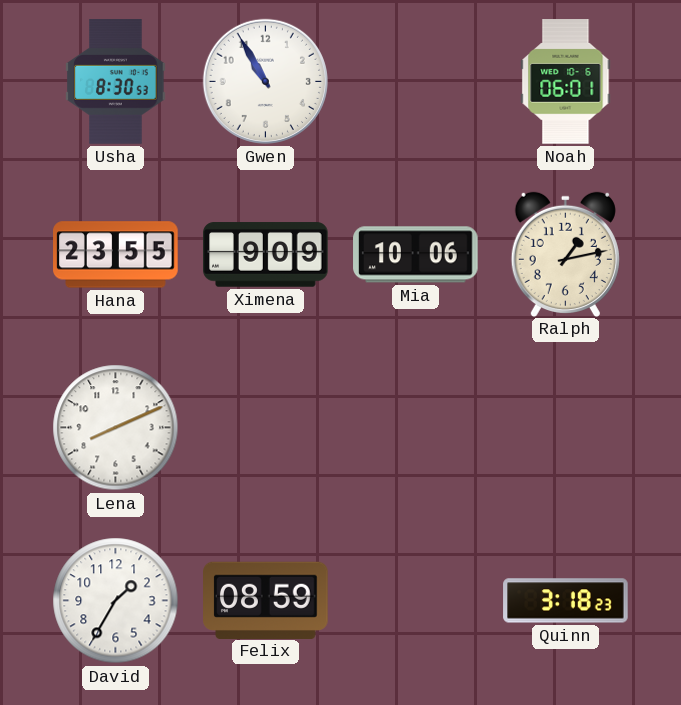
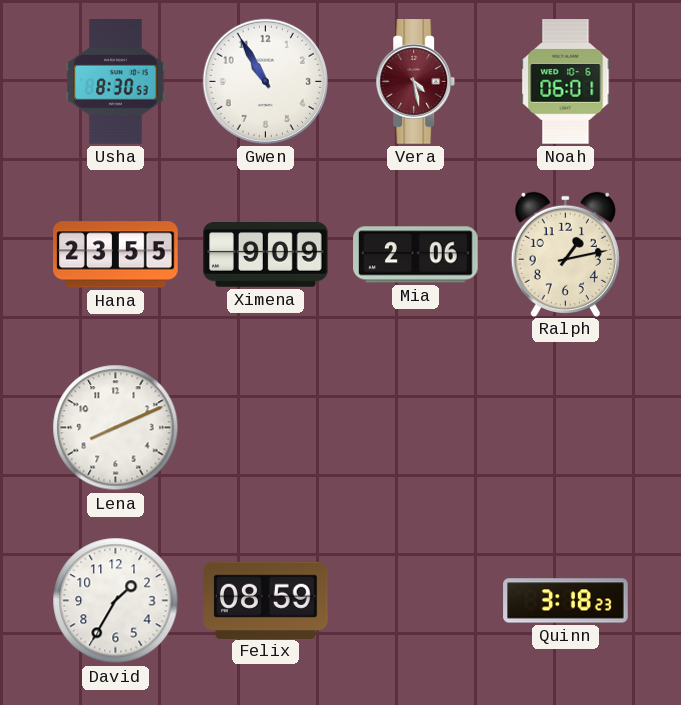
Vera: none -> 4:28 (416, 82)
Mia: 10:06 -> 2:06 (416, 255)
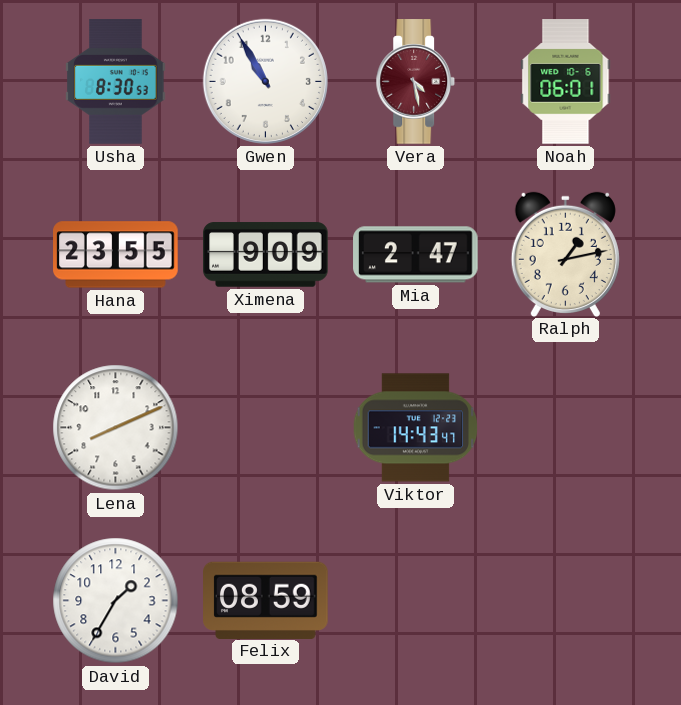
Mia: 2:06 -> 2:47 (416, 255)
Viktor: none -> 14:43 (416, 428)
Quinn: 3:18 -> none (566, 601)
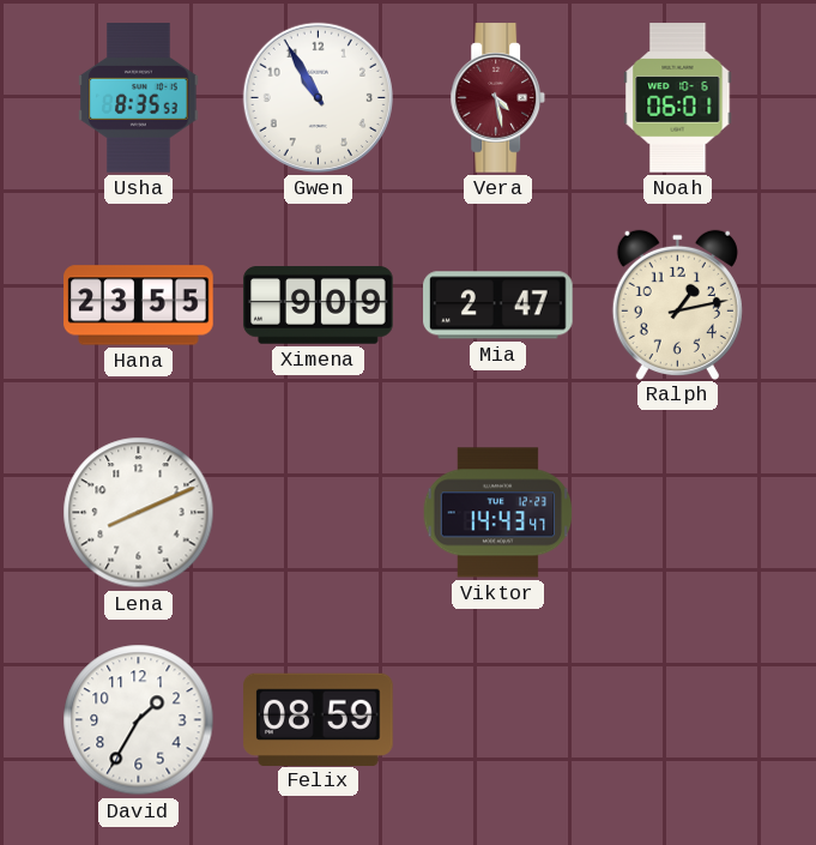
Usha: 8:30 -> 8:35 (139, 98)
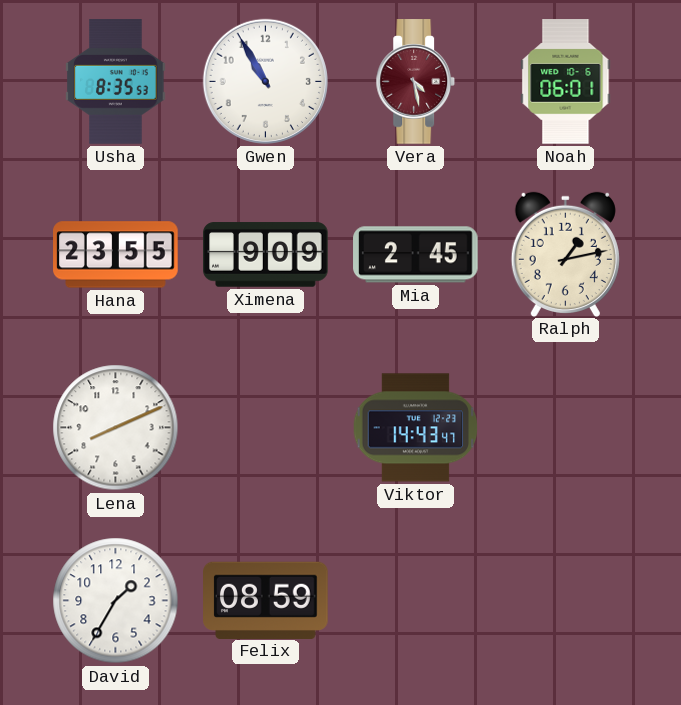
Mia: 2:47 -> 2:45 (416, 255)
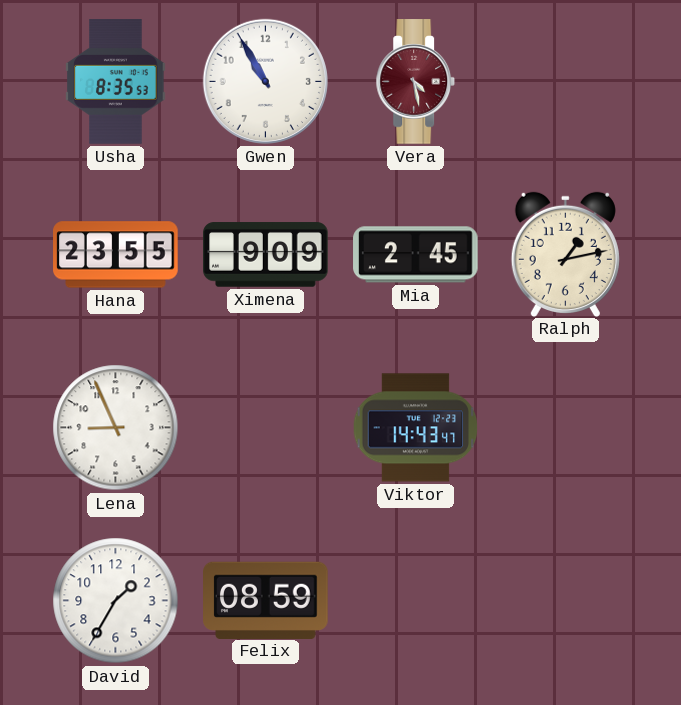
Noah: 06:01 -> none (566, 82)
Lena: 8:11 -> 8:56 (116, 428)
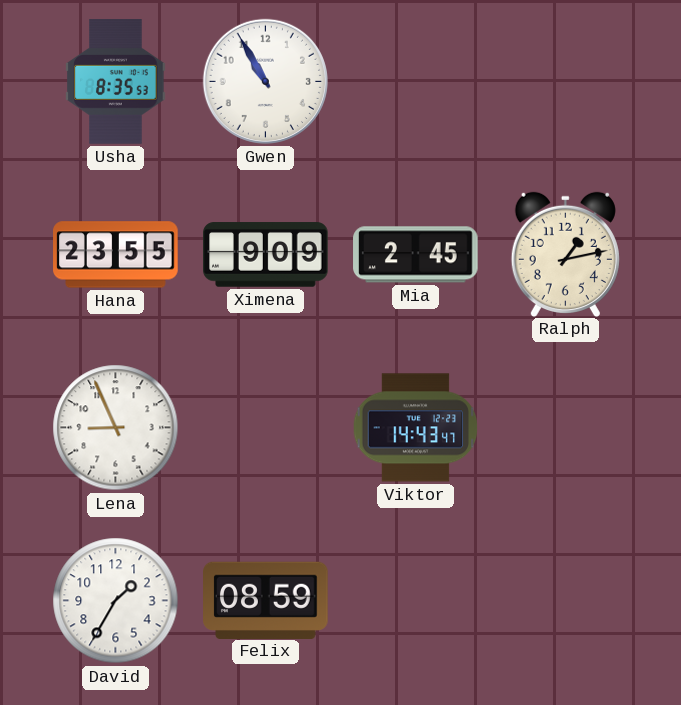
Vera: 4:28 -> none (416, 82)
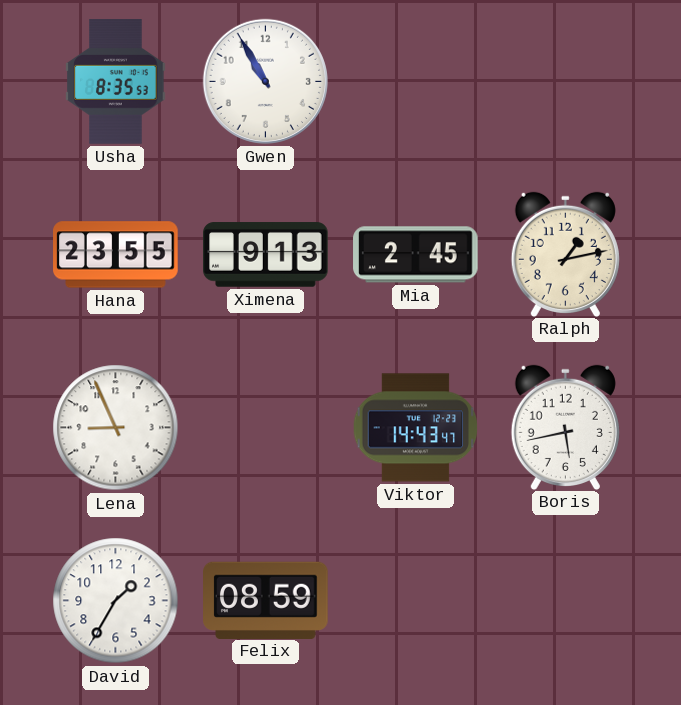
Ximena: 9:09 -> 9:13 (266, 255)
Boris: none -> 5:43 (565, 427)
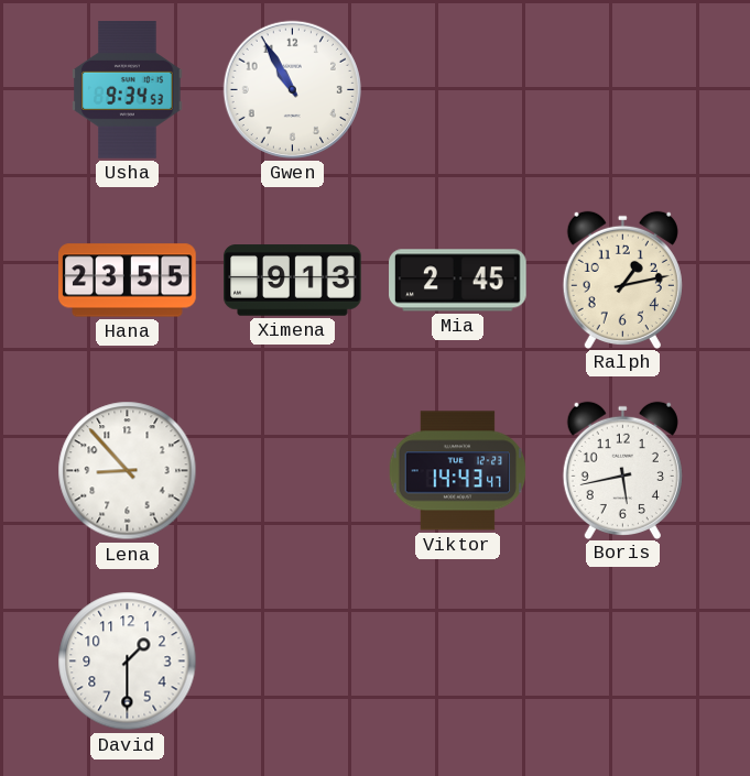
Usha: 8:35 -> 9:34 (128, 90)
Lena: 8:56 -> 8:53 (128, 471)
David: 1:35 -> 1:30 (128, 662)
Felix: 08:59 -> none (266, 600)
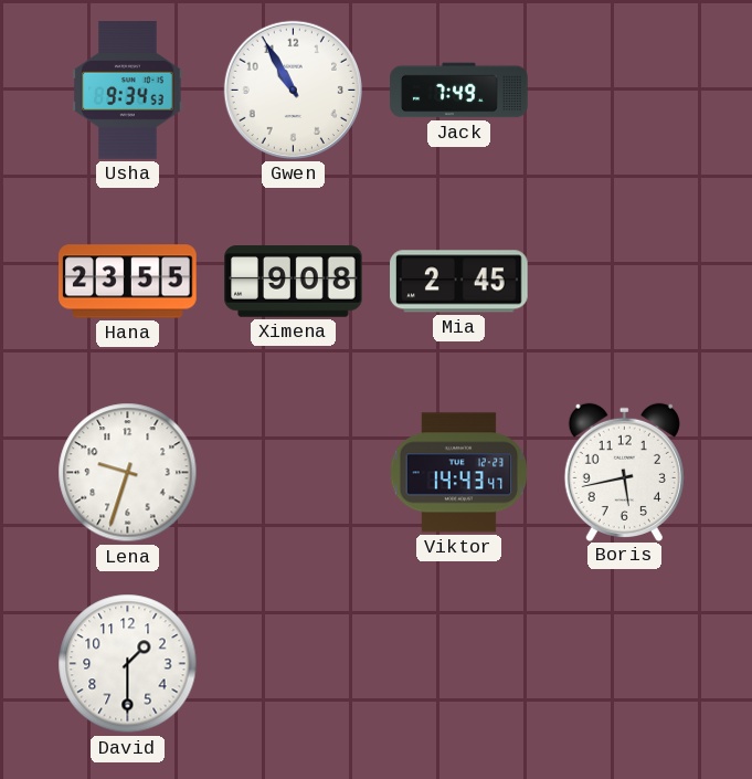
Jack: none -> 7:49 (459, 91)
Ximena: 9:13 -> 9:08 (294, 282)
Ralph: 1:13 -> none (622, 280)
Lena: 8:53 -> 9:33 (128, 473)
